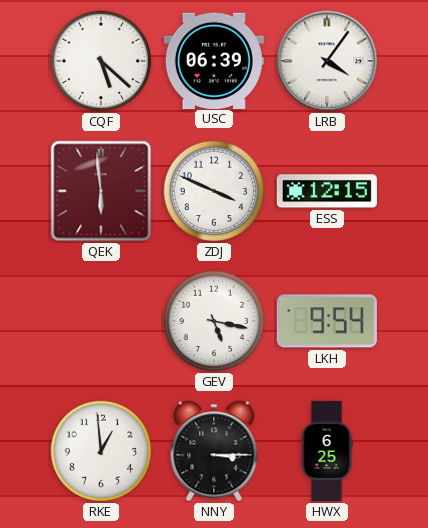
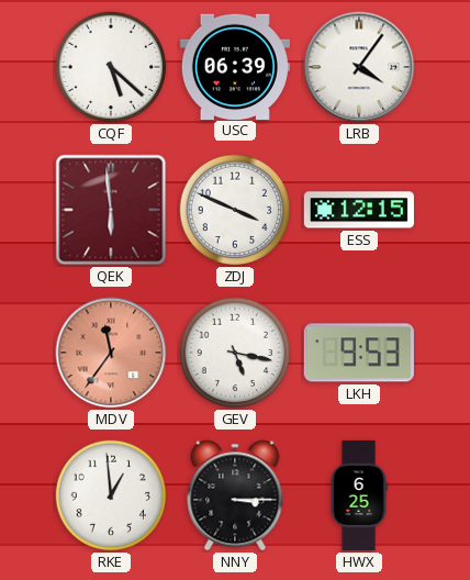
MDV: none -> 11:36 (111, 353)
LKH: 9:54 -> 9:53 (359, 353)
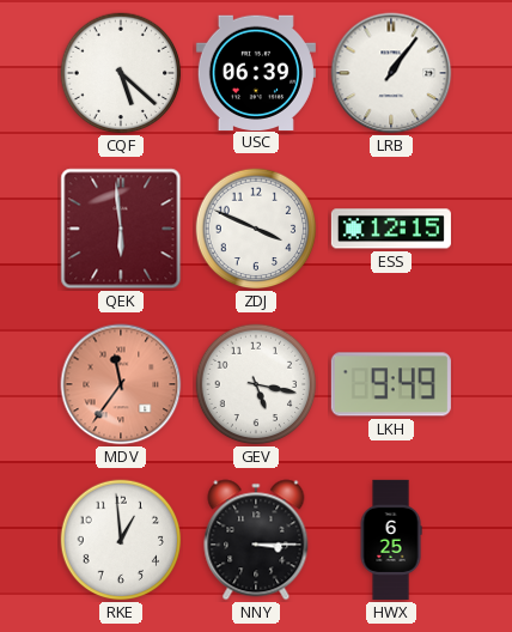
LRB: 4:06 -> 1:06 (391, 73)
LKH: 9:53 -> 9:49 (391, 384)
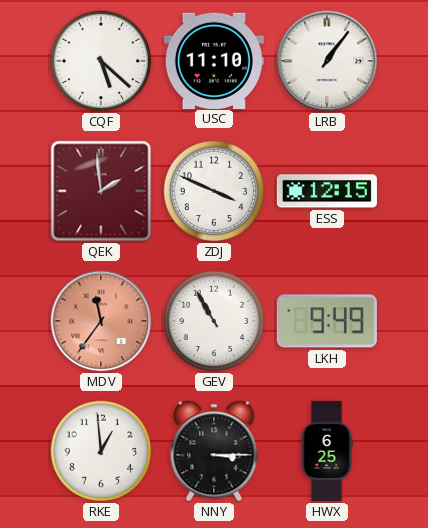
USC: 06:39 -> 11:10 (214, 60)
QEK: 5:59 -> 1:59 (101, 191)
GEV: 5:17 -> 10:55 (214, 321)
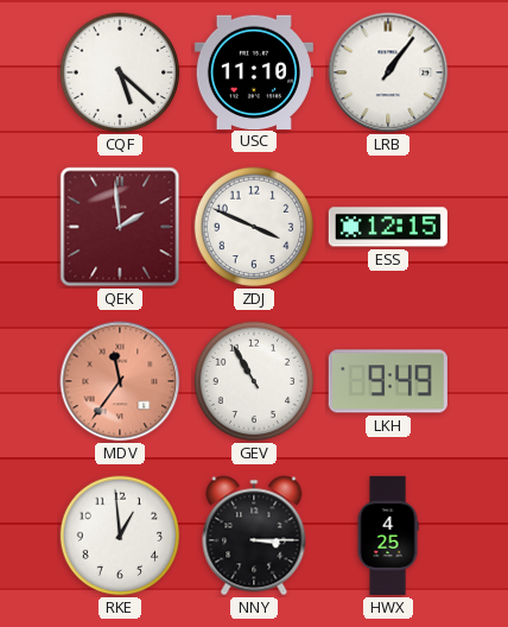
HWX: 6:25 -> 4:25 (388, 536)
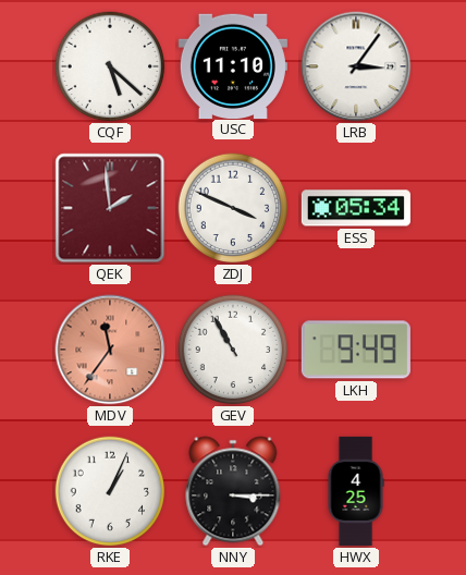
LRB: 1:06 -> 3:06 (356, 66)
ESS: 12:15 -> 05:34 (356, 208)
RKE: 12:59 -> 1:04 (110, 491)
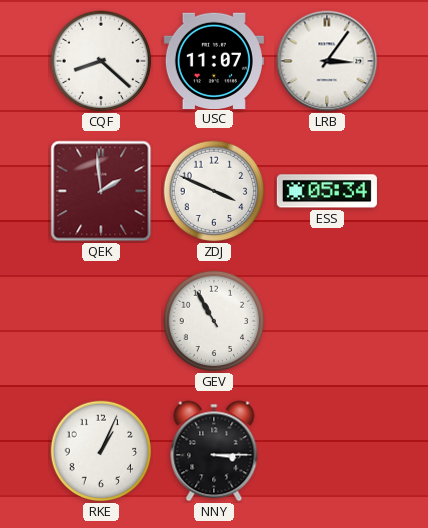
CQF: 5:22 -> 8:22 (101, 61)
USC: 11:10 -> 11:07 (214, 60)
MDV: 11:36 -> none (110, 350)
LKH: 9:49 -> none (356, 350)
HWX: 4:25 -> none (356, 491)
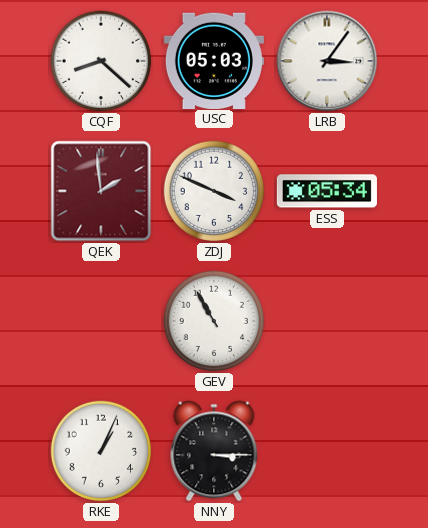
USC: 11:07 -> 05:03 (214, 60)
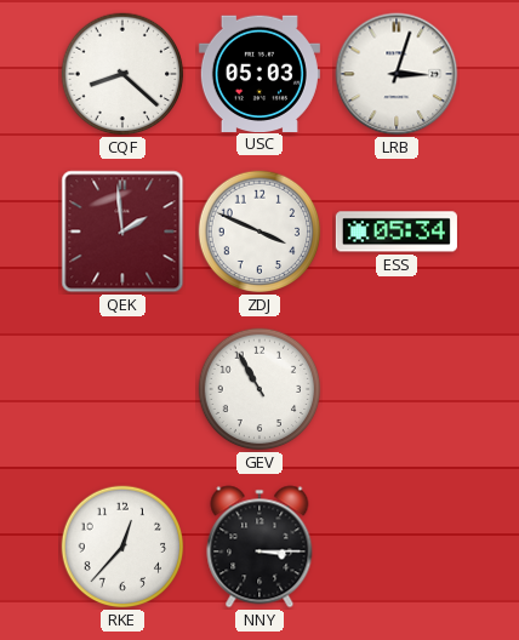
LRB: 3:06 -> 3:03 (397, 74)
RKE: 1:04 -> 12:37 (122, 547)
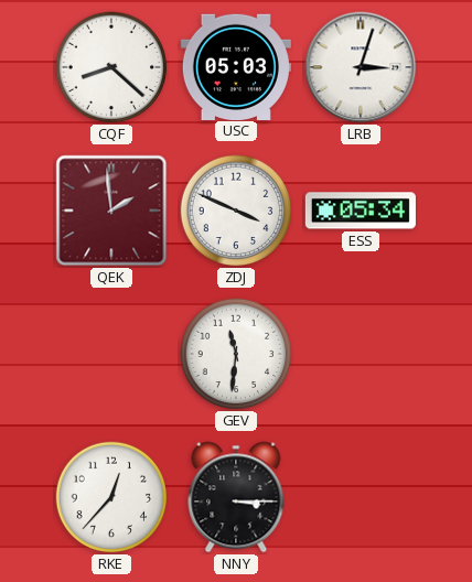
GEV: 10:55 -> 11:31 (236, 354)
